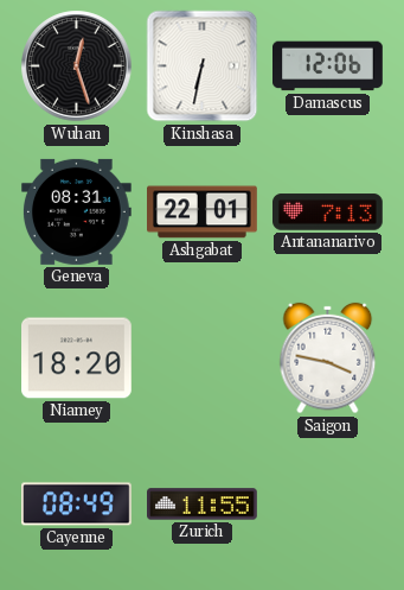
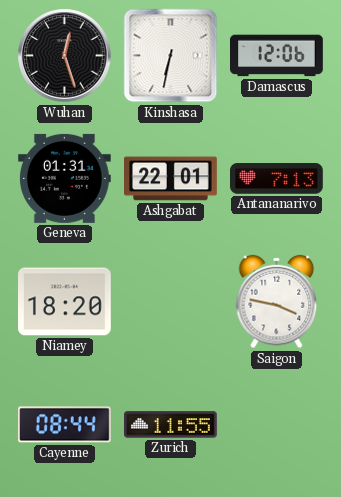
Geneva: 08:31 -> 01:31 (64, 178)
Cayenne: 08:49 -> 08:44 (65, 425)
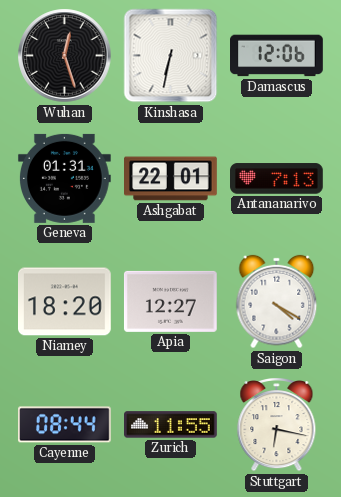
Apia: none -> 12:27 (170, 301)
Saigon: 3:47 -> 4:20 (277, 302)
Stuttgart: none -> 6:17 (277, 425)
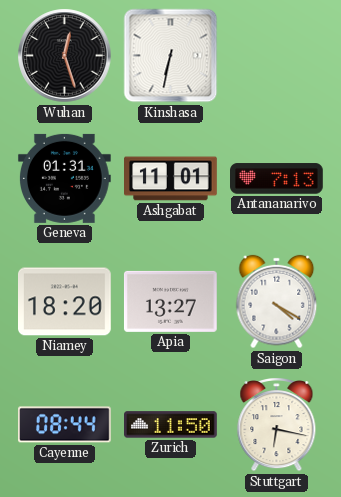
Damascus: 12:06 -> none (277, 56)
Ashgabat: 22:01 -> 11:01 (171, 179)
Apia: 12:27 -> 13:27 (170, 301)
Zurich: 11:55 -> 11:50 (171, 425)
